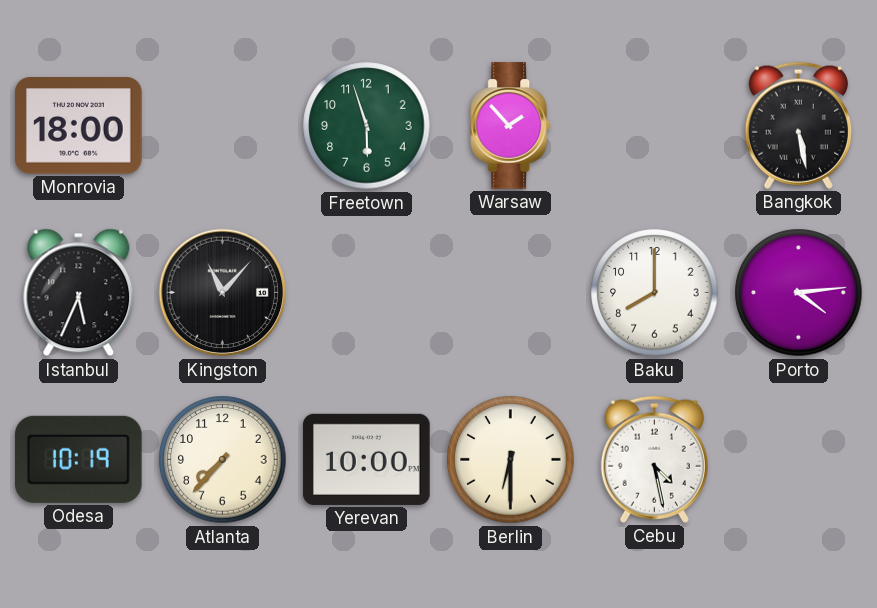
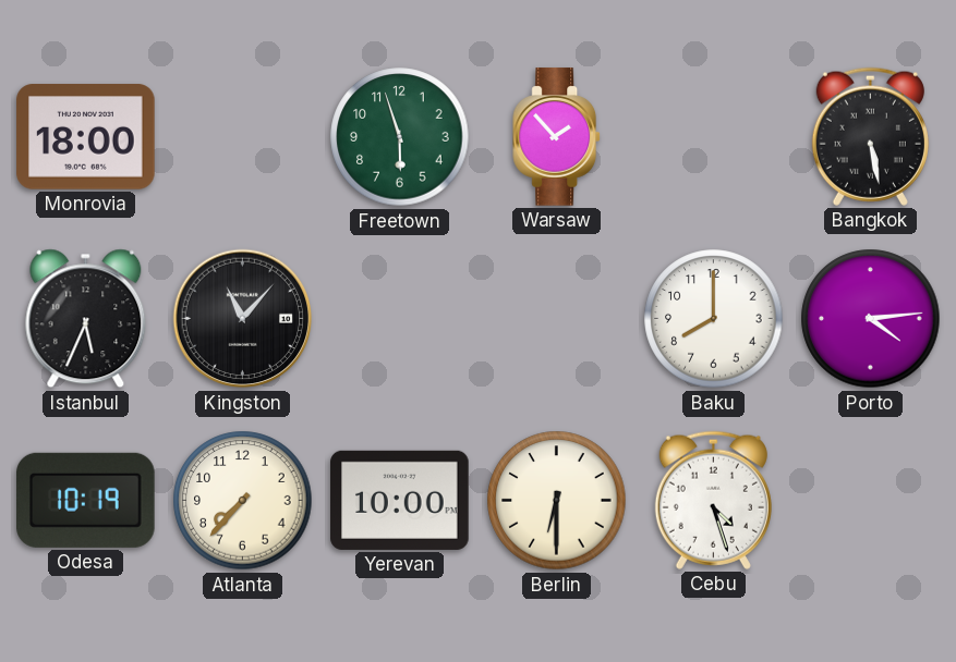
Cebu: 4:28 -> 4:27 (713, 500)
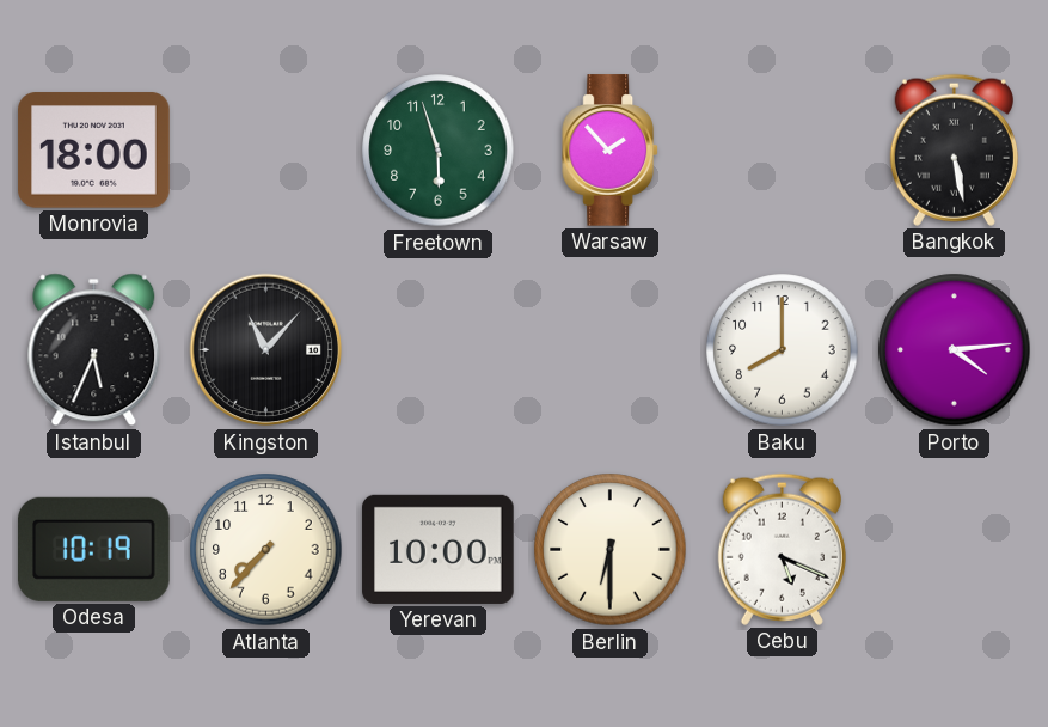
Cebu: 4:27 -> 5:19 (782, 549)
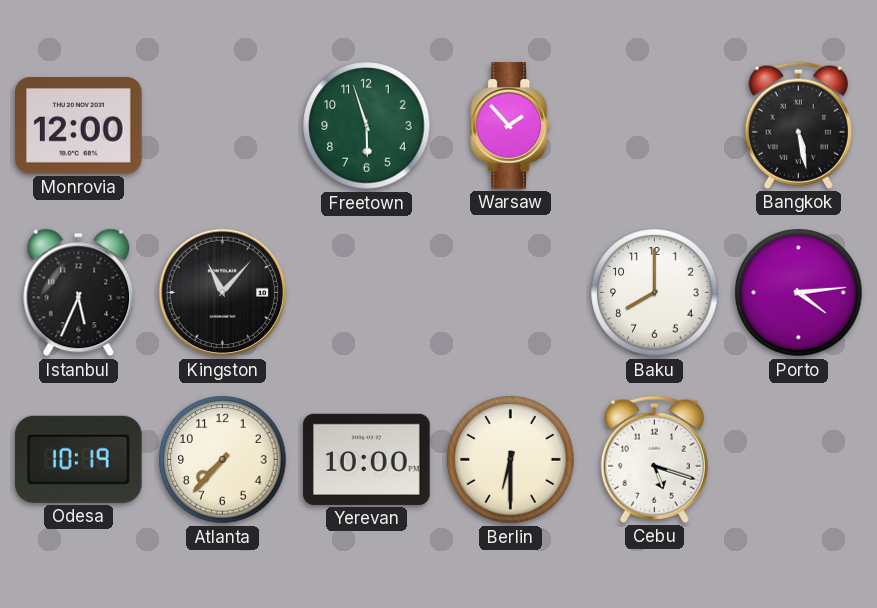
Monrovia: 18:00 -> 12:00 (79, 126)
Cebu: 5:19 -> 5:18 (654, 459)
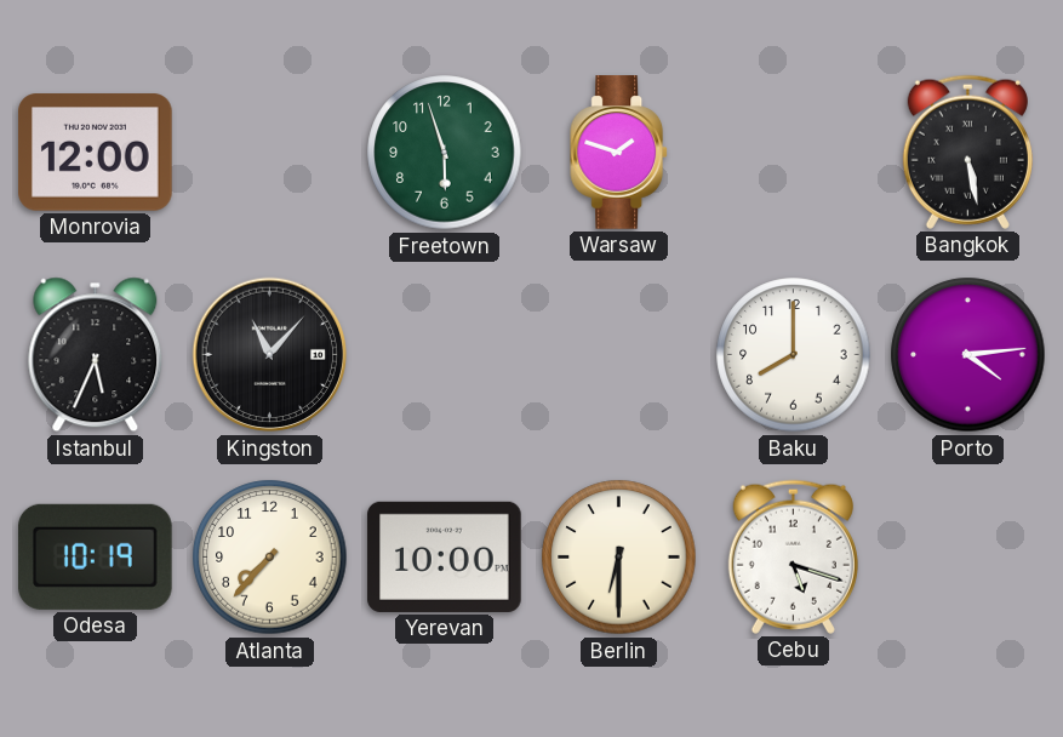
Warsaw: 1:53 -> 1:48 (619, 153)
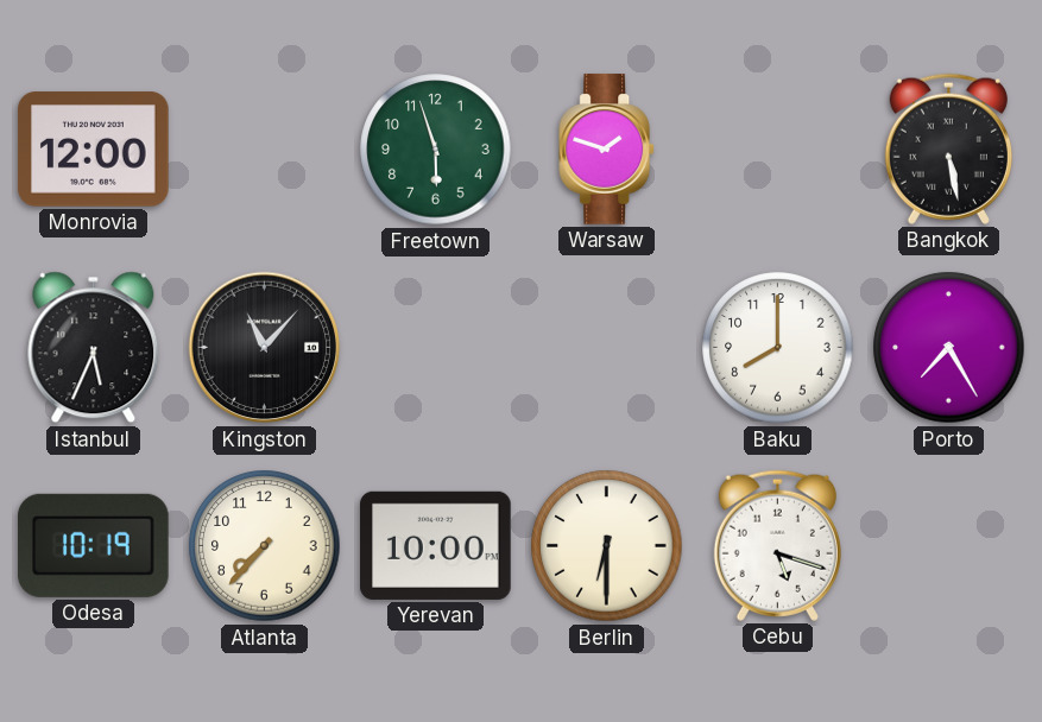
Porto: 4:14 -> 7:25 (949, 348)
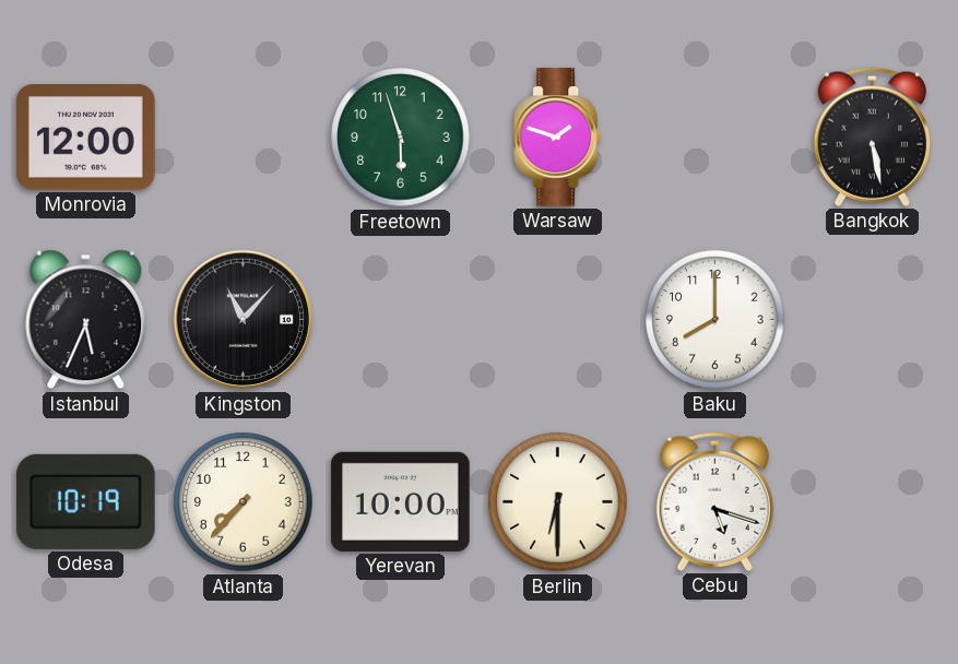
Porto: 7:25 -> none (949, 348)
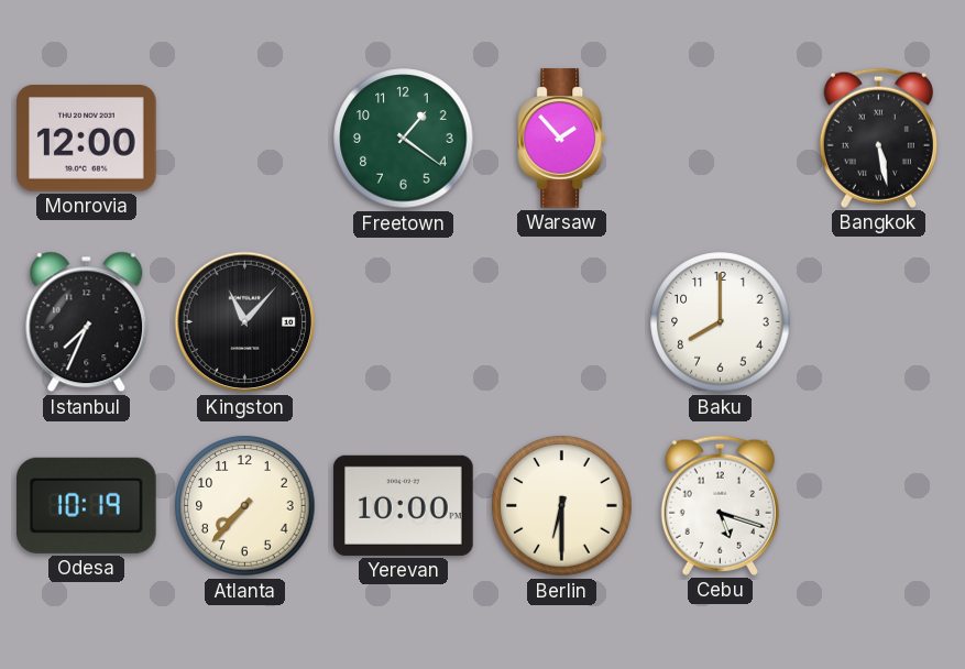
Freetown: 5:57 -> 1:21 (404, 139)
Warsaw: 1:48 -> 1:53 (562, 139)
Istanbul: 5:34 -> 7:34 (87, 322)
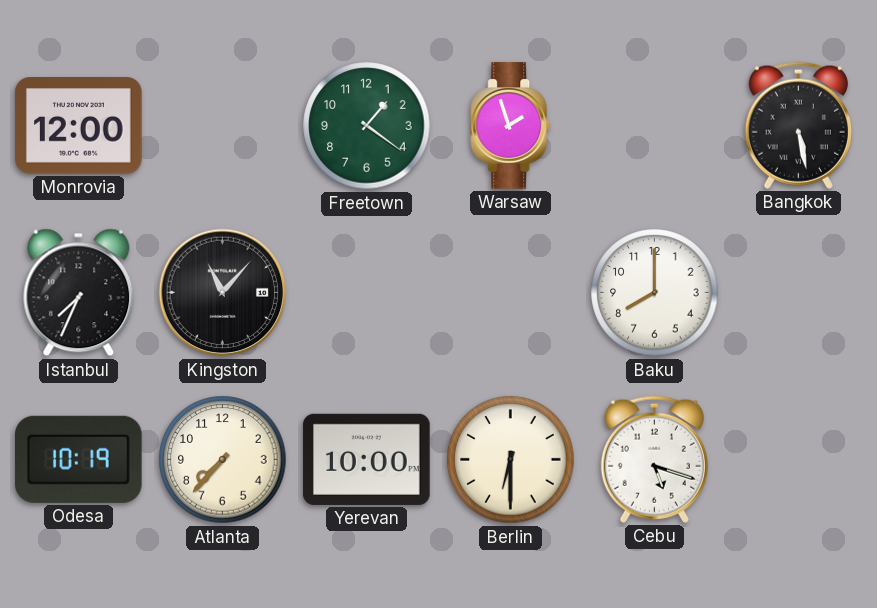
Warsaw: 1:53 -> 1:57 (511, 126)
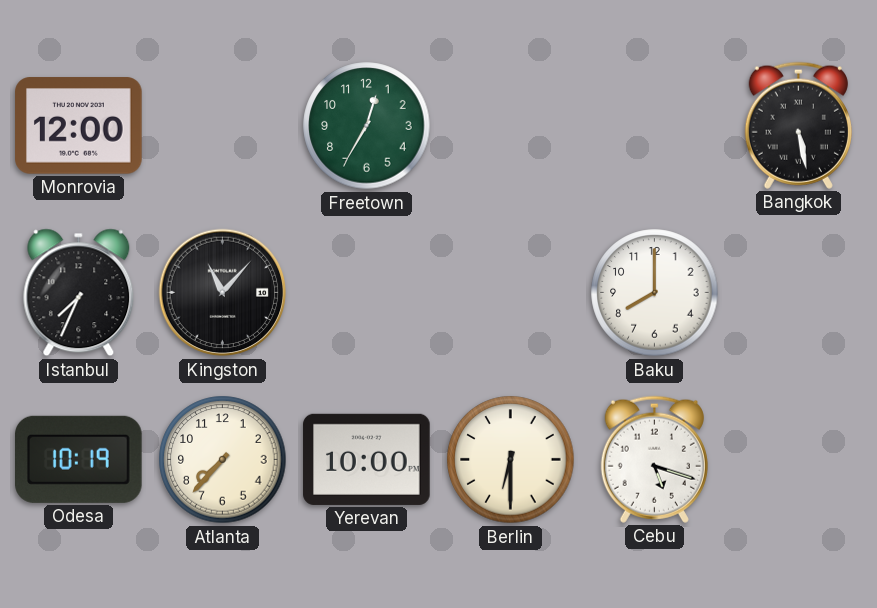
Freetown: 1:21 -> 12:35 (367, 126)
Warsaw: 1:57 -> none (511, 126)
